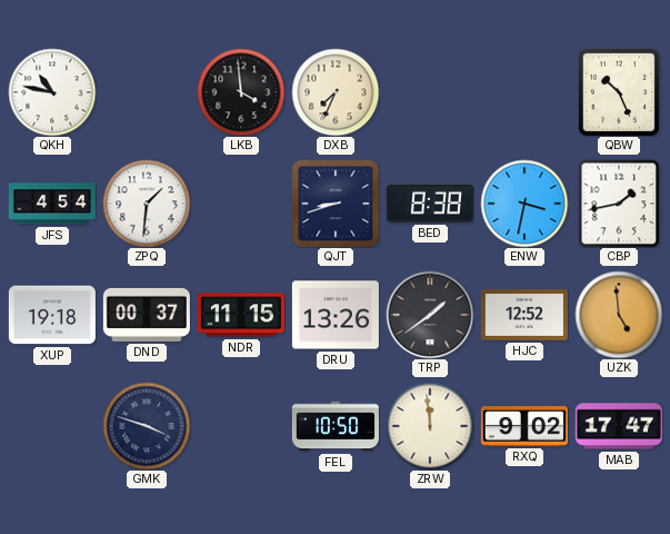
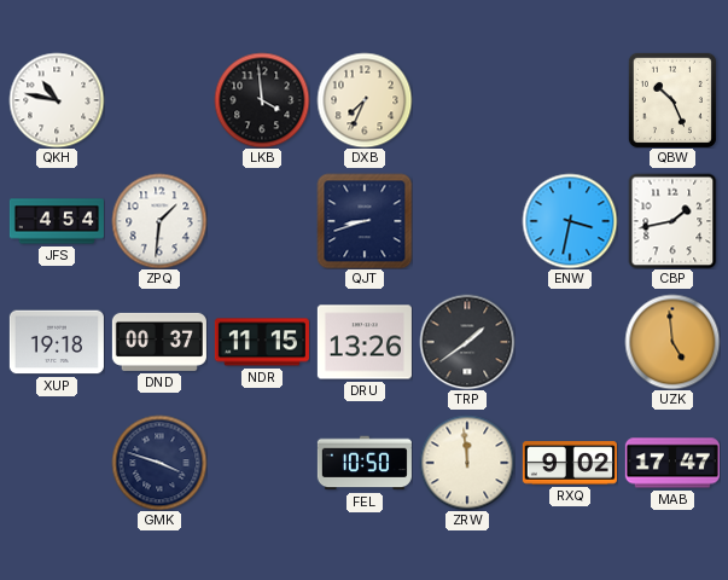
BED: 8:38 -> none (430, 205)
HJC: 12:52 -> none (524, 315)
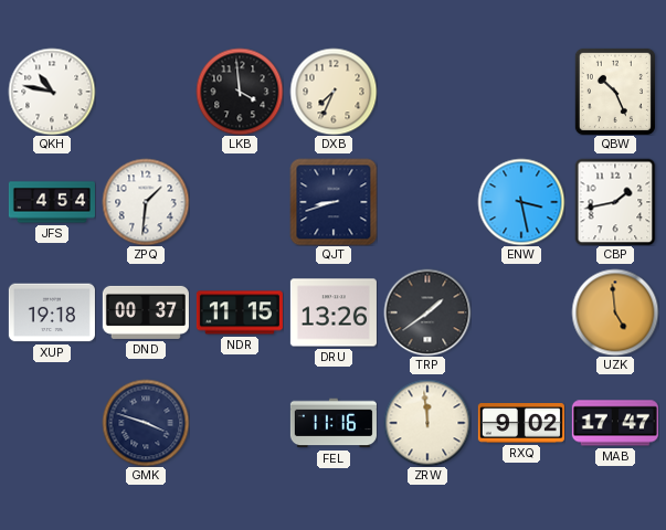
ENW: 3:32 -> 3:28 (521, 202)
FEL: 10:50 -> 11:16 (334, 423)
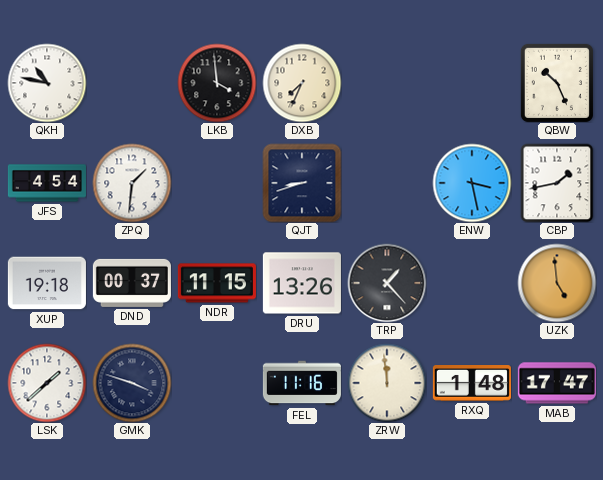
TRP: 1:39 -> 1:23 (387, 283)
LSK: none -> 1:38 (47, 383)
RXQ: 9:02 -> 1:48 (472, 384)
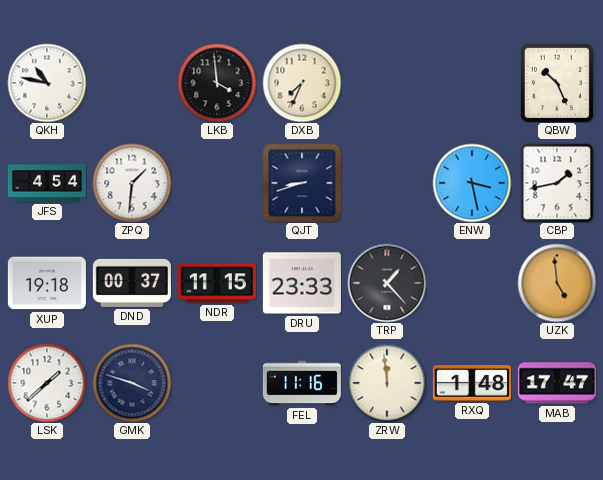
DRU: 13:26 -> 23:33 (302, 283)
